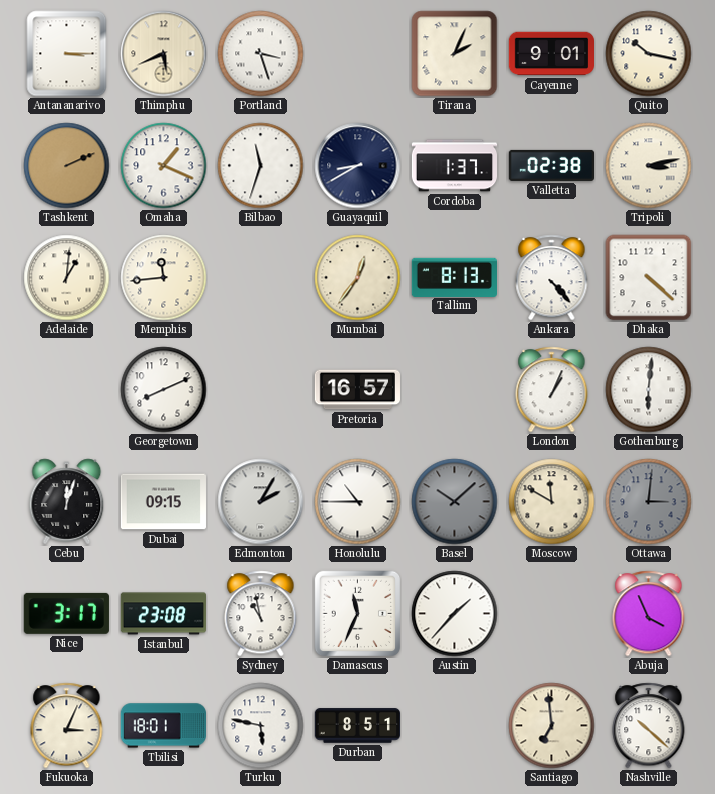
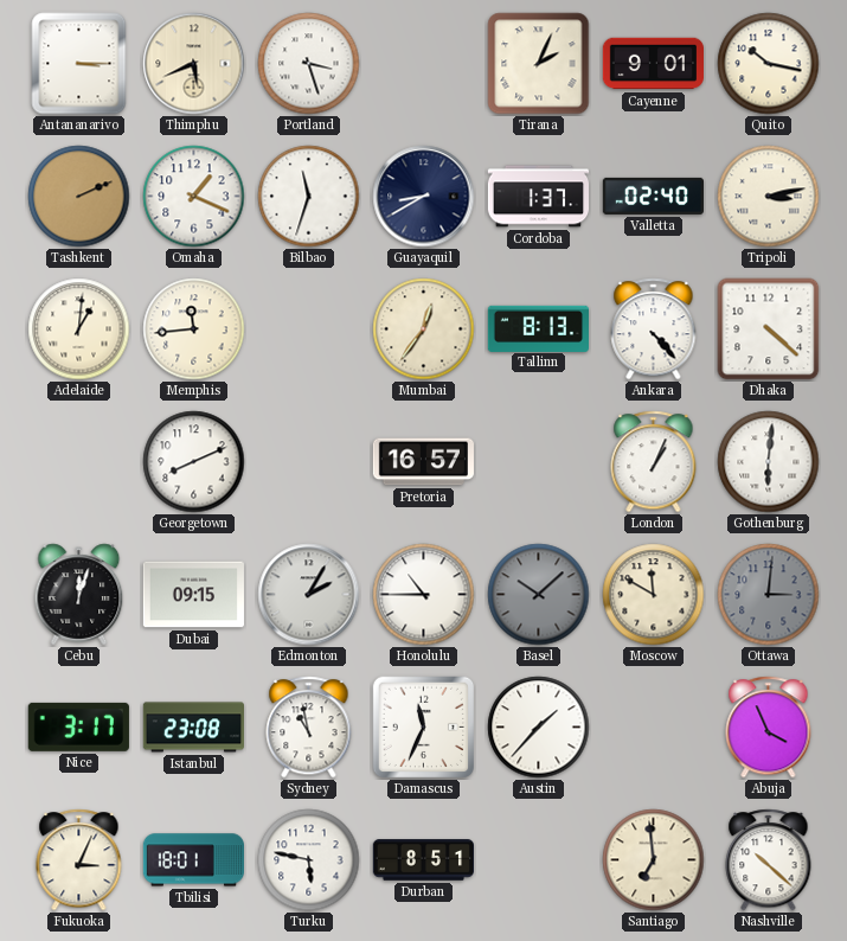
Valletta: 02:38 -> 02:40 (653, 196)
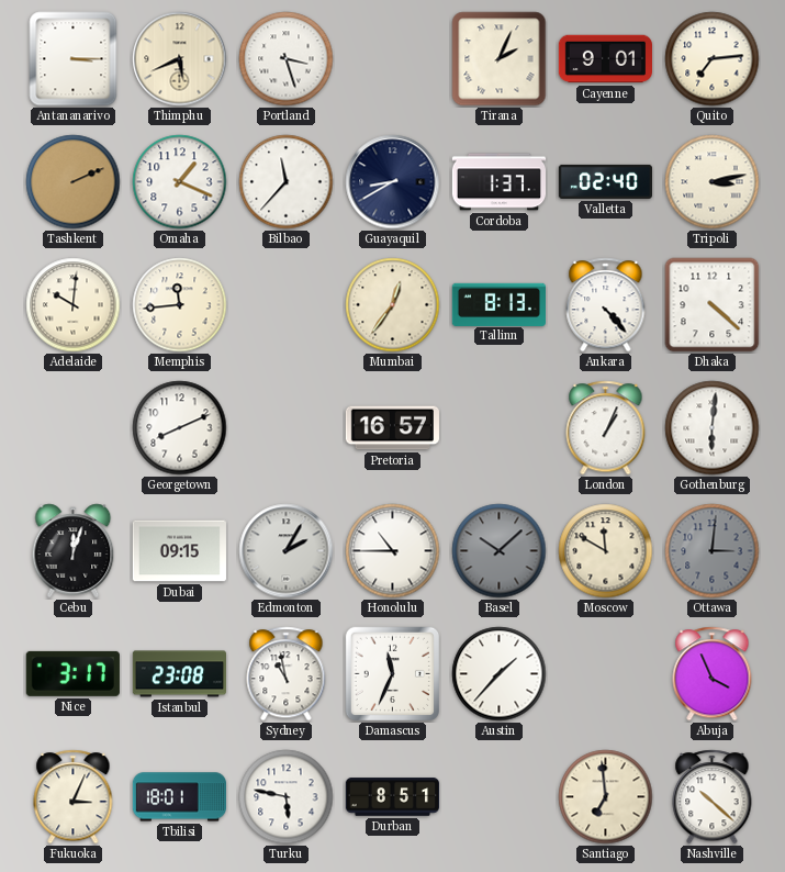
Quito: 10:17 -> 7:14 (713, 59)
Bilbao: 11:33 -> 11:37 (287, 182)
Adelaide: 1:01 -> 10:01 (74, 305)
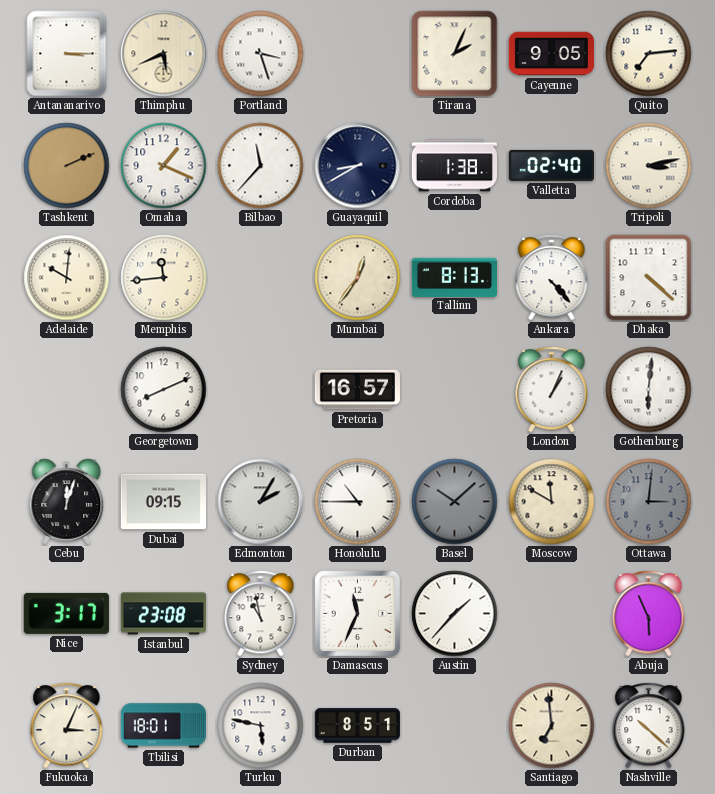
Cayenne: 9:01 -> 9:05 (551, 54)
Cordoba: 1:37 -> 1:38 (454, 166)
Abuja: 3:56 -> 5:56 (649, 614)
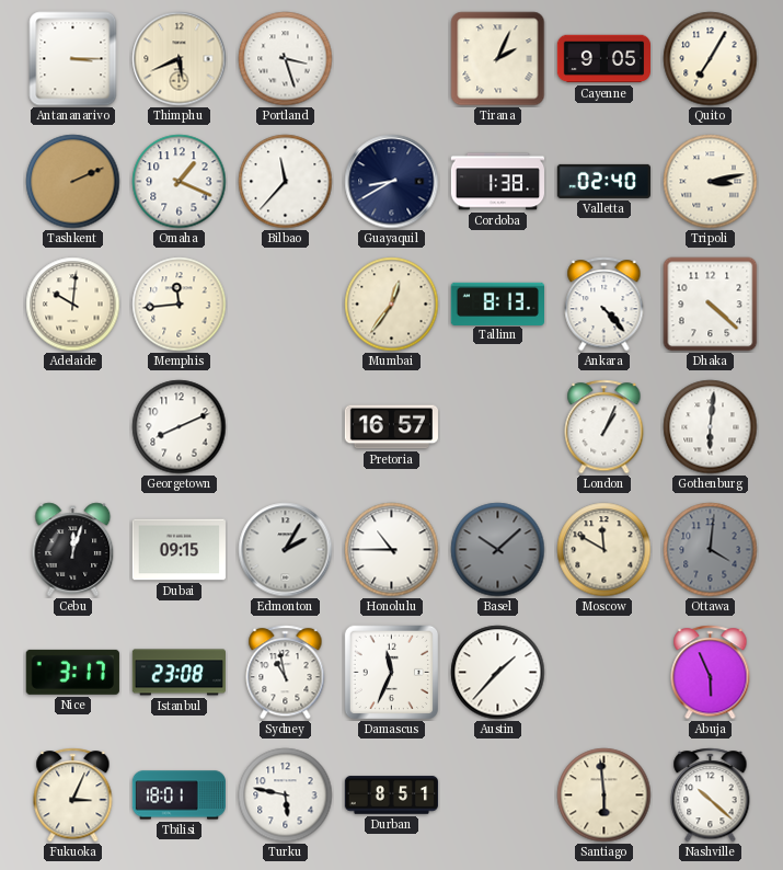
Quito: 7:14 -> 7:05 (711, 59)
Ottawa: 3:01 -> 4:01 (711, 550)
Santiago: 6:59 -> 5:59 (604, 795)
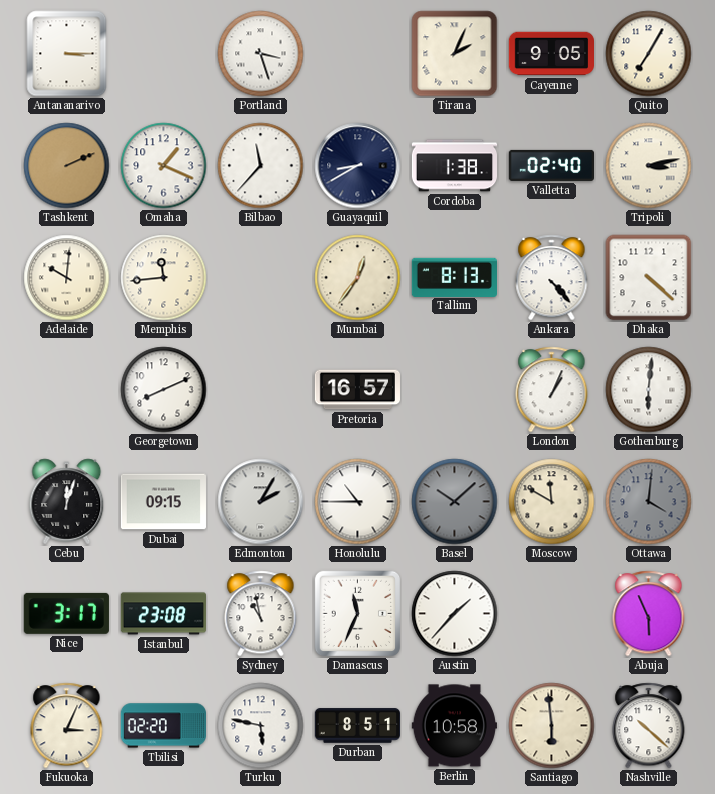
Thimphu: 5:41 -> none (180, 59)
Tbilisi: 18:01 -> 02:20 (163, 726)
Berlin: none -> 10:58 (454, 726)
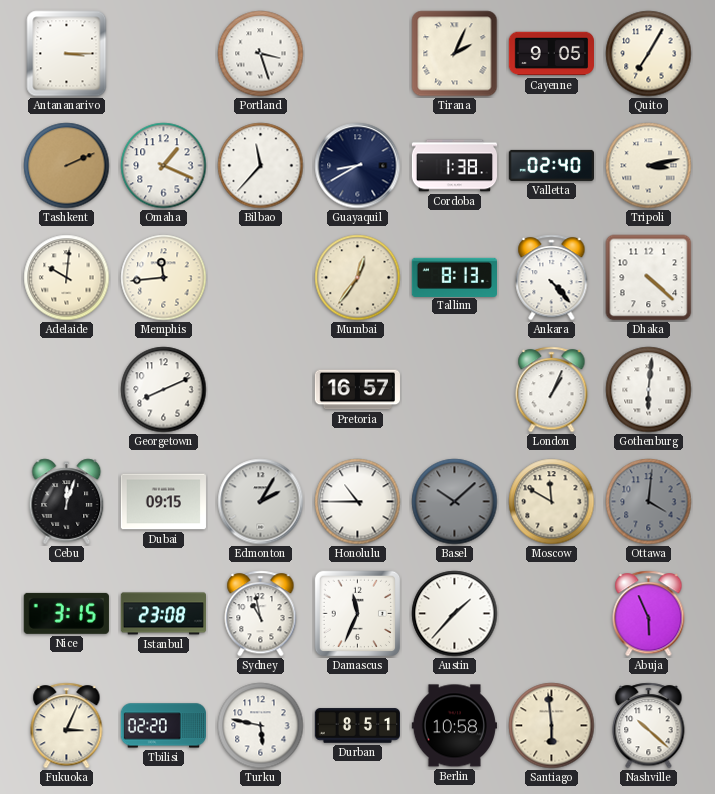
Nice: 3:17 -> 3:15 (66, 613)
